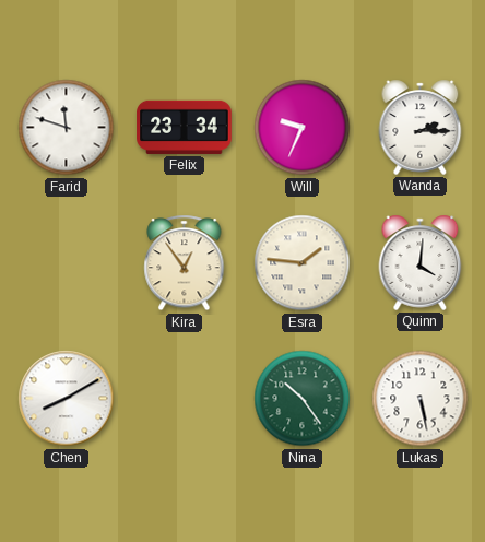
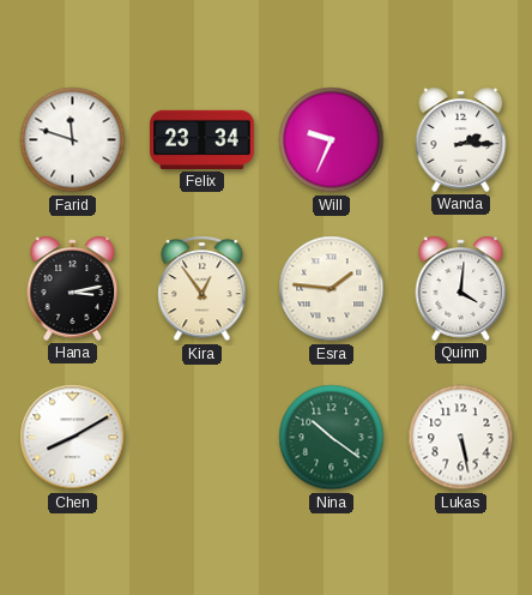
Hana: none -> 3:13 (73, 288)
Nina: 10:24 -> 10:21 (332, 438)
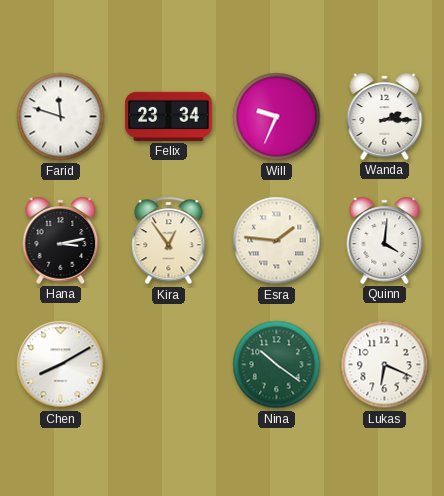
Lukas: 5:28 -> 6:19 (385, 365)
